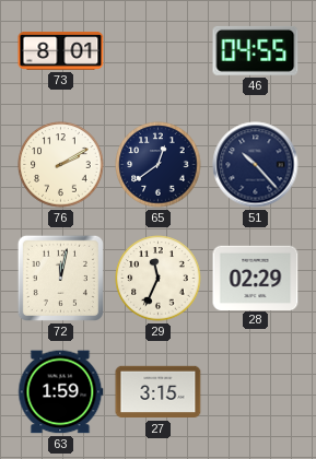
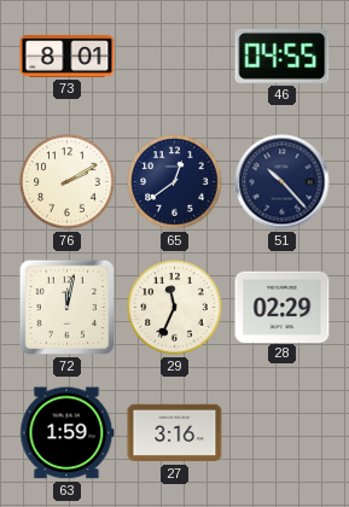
27: 3:15 -> 3:16 (175, 433)
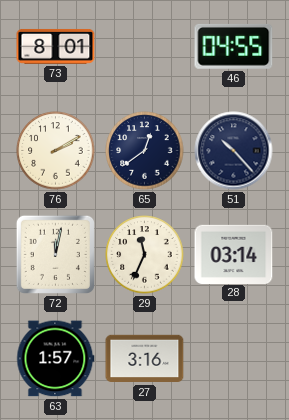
28: 02:29 -> 03:14 (234, 254)
63: 1:59 -> 1:57 (56, 359)
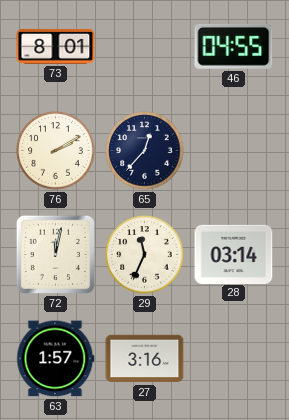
65: 12:39 -> 12:37 (145, 151)
51: 10:23 -> none (234, 151)
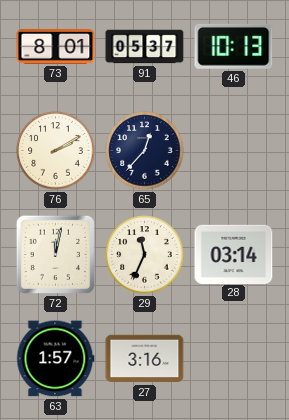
91: none -> 05:37 (145, 47)
46: 04:55 -> 10:13 (234, 46)
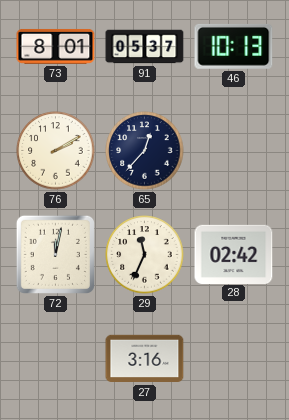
28: 03:14 -> 02:42 (234, 254)
63: 1:57 -> none (56, 359)
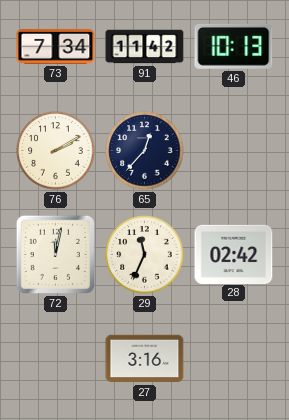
73: 8:01 -> 7:34 (56, 46)
91: 05:37 -> 11:42 (145, 47)
